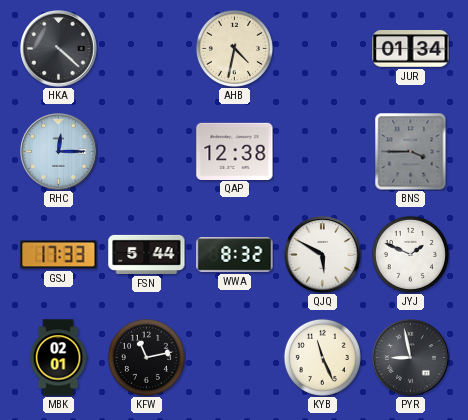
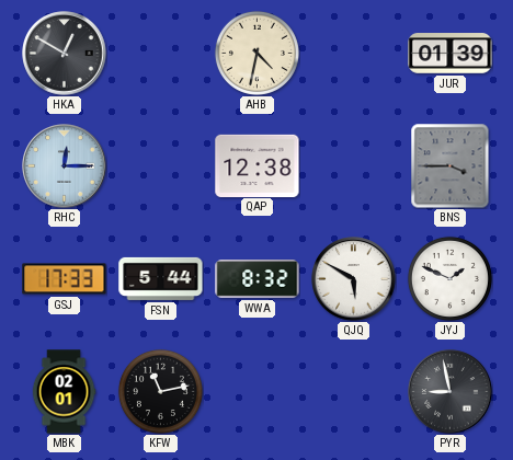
HKA: 4:22 -> 12:50 (65, 54)
JUR: 01:34 -> 01:39 (451, 54)
KYB: 11:26 -> none (322, 357)
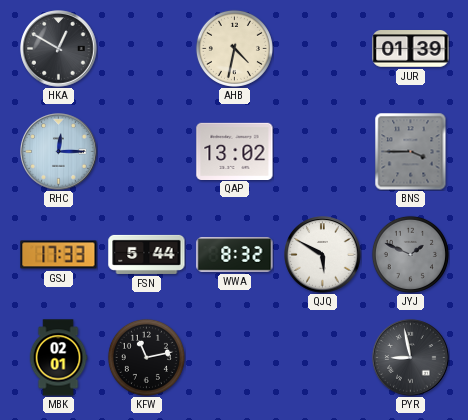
QAP: 12:38 -> 13:02 (235, 151)
JYJ dial: white -> grey (410, 254)
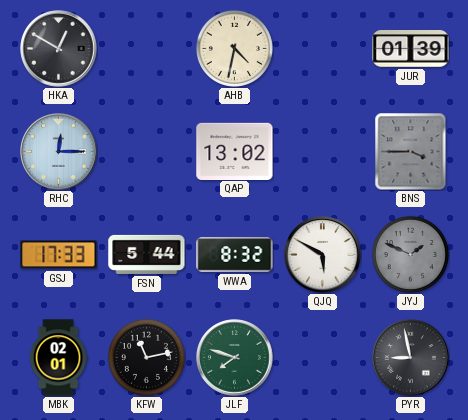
JLF: none -> 7:48 (235, 358)
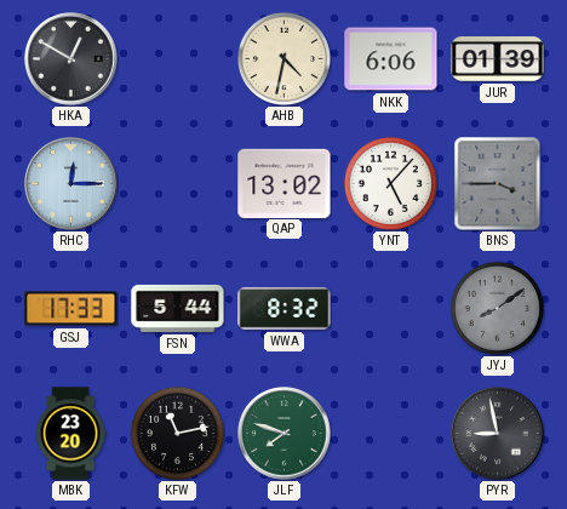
NKK: none -> 6:06 (391, 59)
YNT: none -> 5:07 (390, 183)
QJQ: 5:50 -> none (323, 255)
JYJ: 1:49 -> 8:09 (497, 308)
MBK: 02:01 -> 23:20 (70, 434)
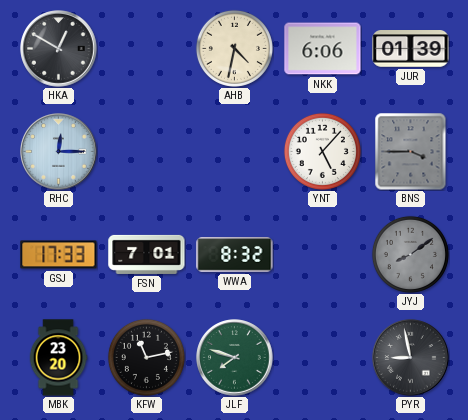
QAP: 13:02 -> none (285, 183)
FSN: 5:44 -> 7:01 (147, 254)
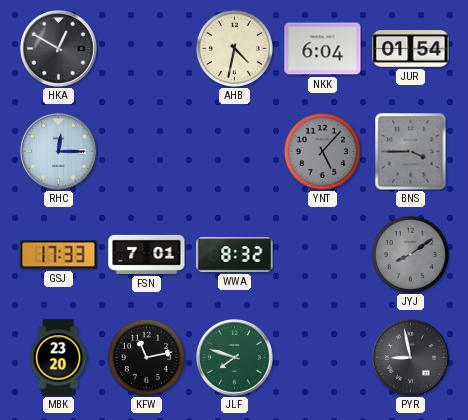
NKK: 6:06 -> 6:04 (323, 49)
JUR: 01:39 -> 01:54 (411, 49)
YNT dial: white -> grey (322, 151)
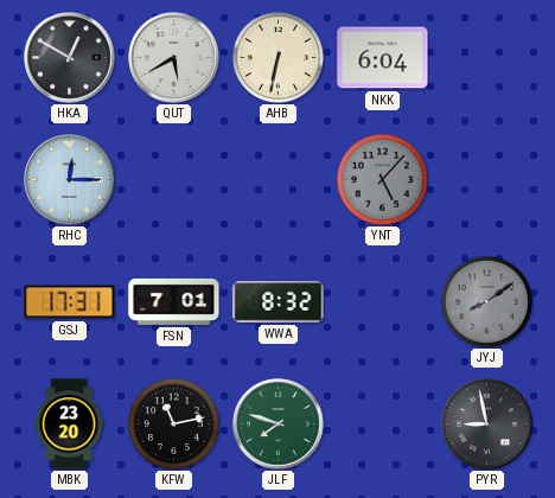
QUT: none -> 5:40 (174, 58)
AHB: 4:32 -> 6:32 (277, 57)
JUR: 01:54 -> none (411, 49)
BNS: 3:45 -> none (411, 151)
GSJ: 17:33 -> 17:31 (70, 302)
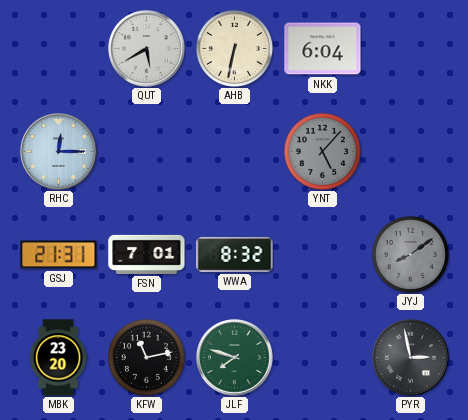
HKA: 12:50 -> none (70, 58)
GSJ: 17:31 -> 21:31 (59, 255)
PYR: 8:58 -> 2:58 (411, 358)
